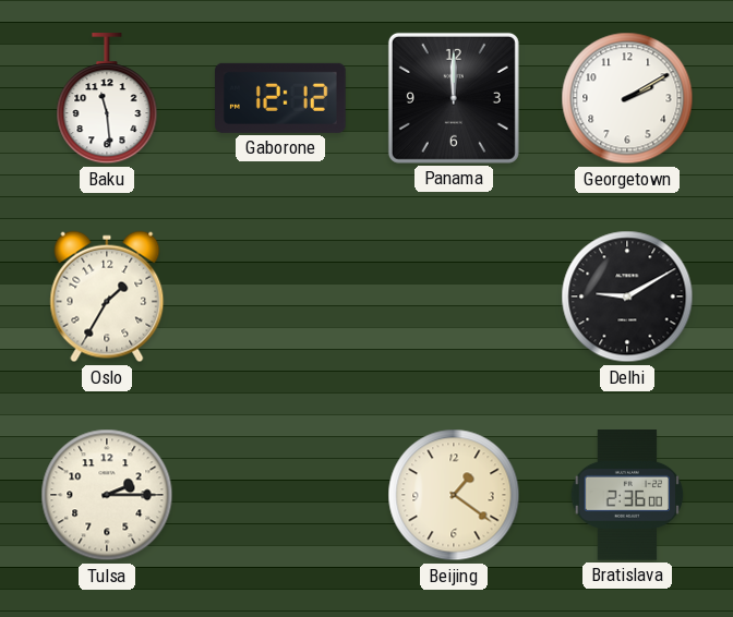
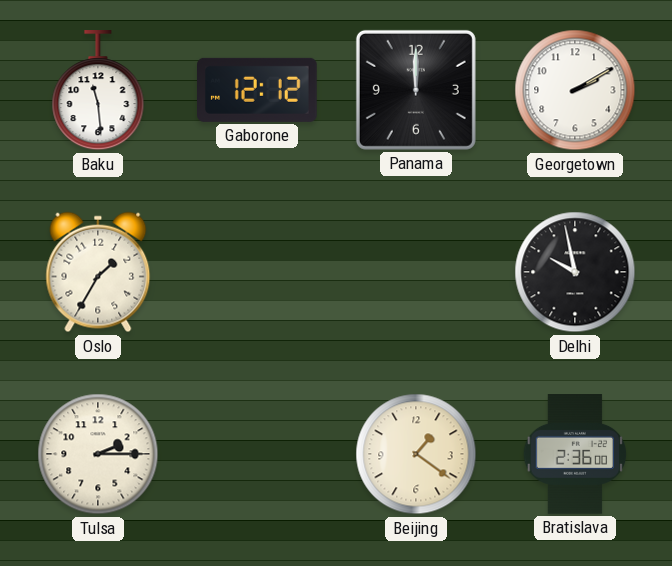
Delhi: 9:10 -> 9:58 (575, 272)
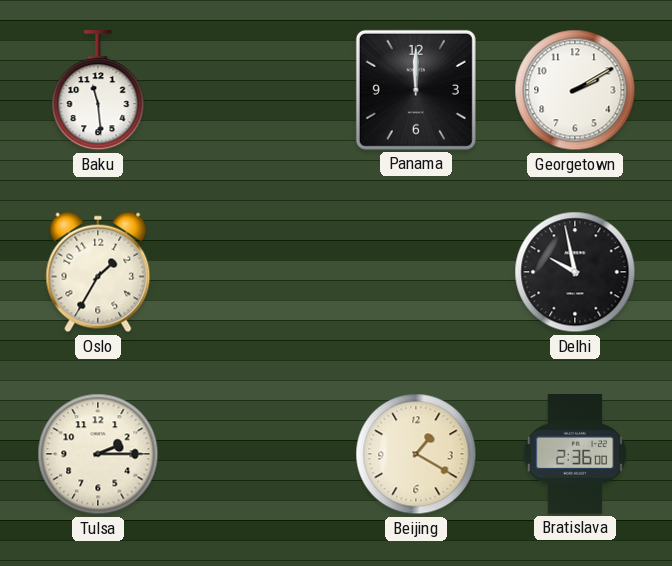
Gaborone: 12:12 -> none (258, 90)
Beijing: 1:21 -> 1:20 (416, 454)
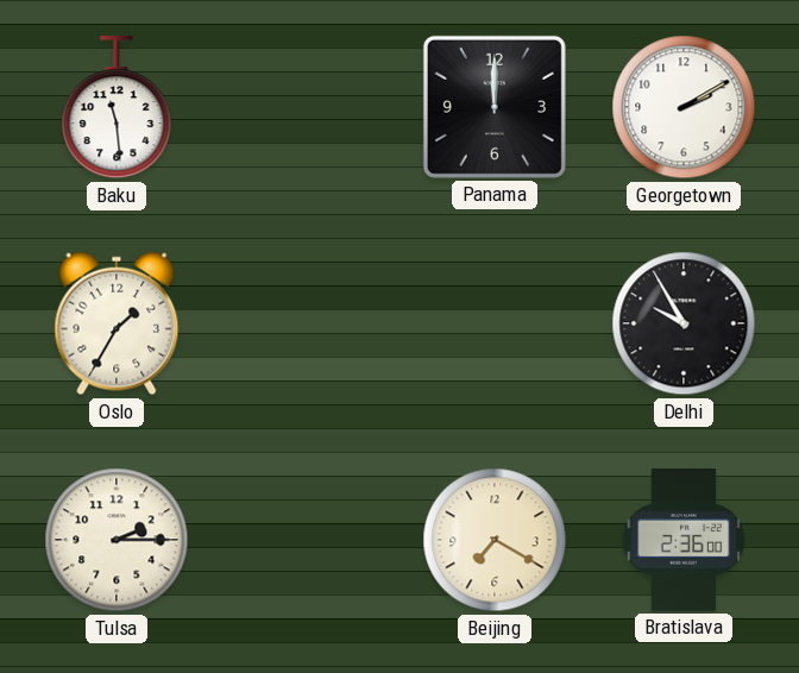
Delhi: 9:58 -> 9:55 (684, 323)
Beijing: 1:20 -> 7:20 (495, 540)
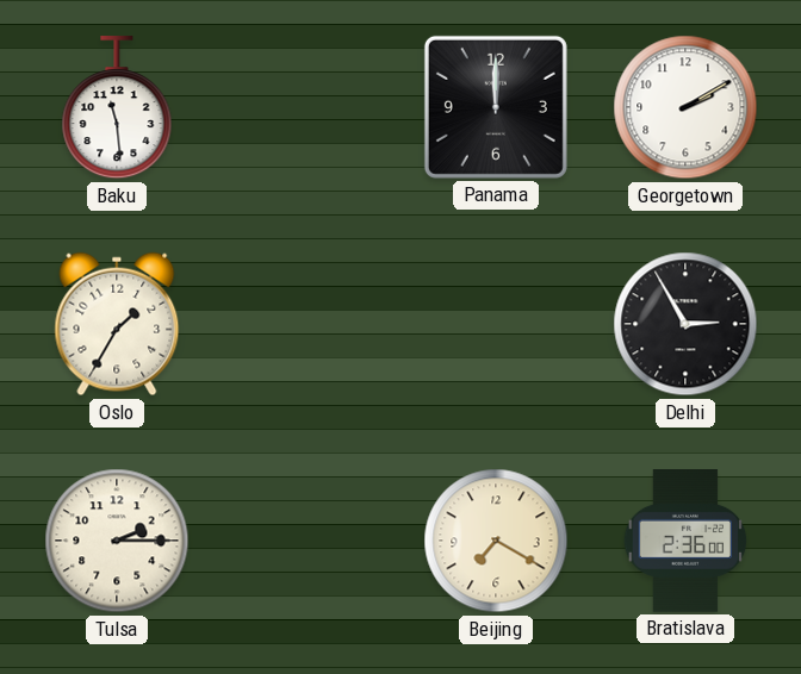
Delhi: 9:55 -> 2:55 (685, 324)
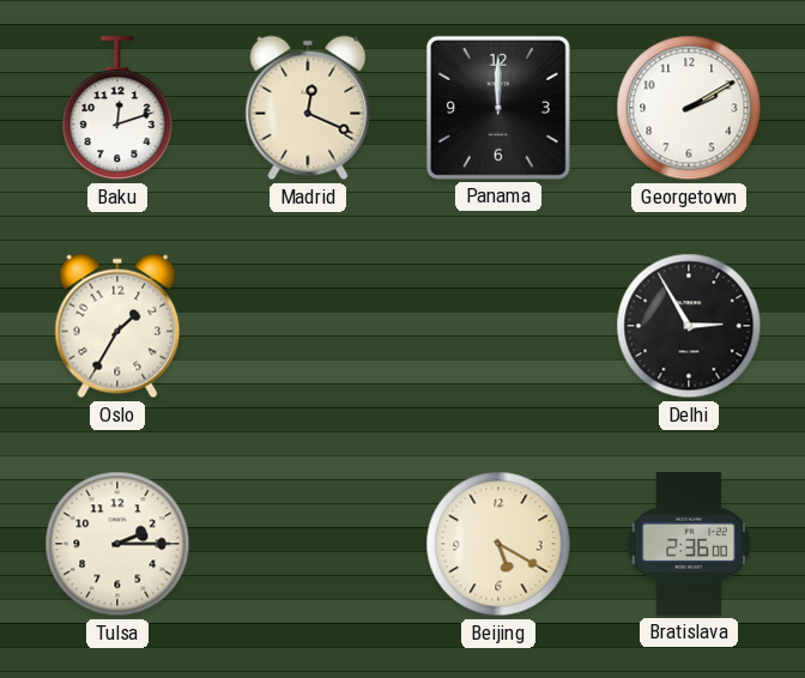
Baku: 11:29 -> 12:12 (117, 109)
Madrid: none -> 12:19 (308, 108)
Beijing: 7:20 -> 5:20 (498, 544)
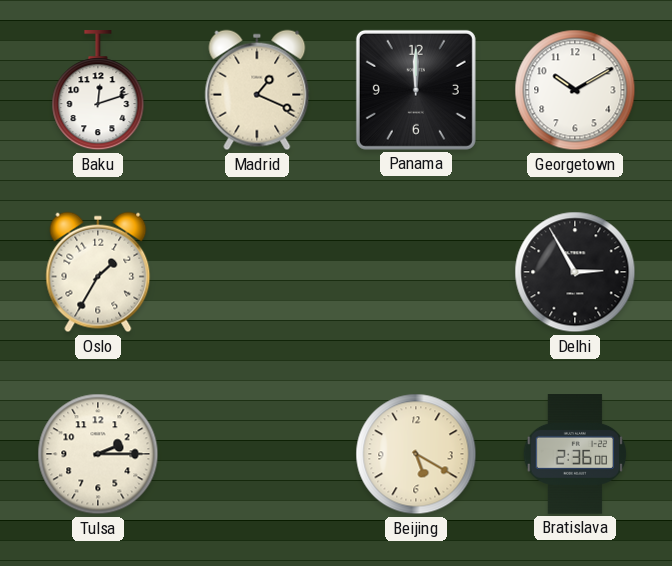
Madrid: 12:19 -> 1:19 (257, 90)
Georgetown: 2:10 -> 10:10 (575, 90)
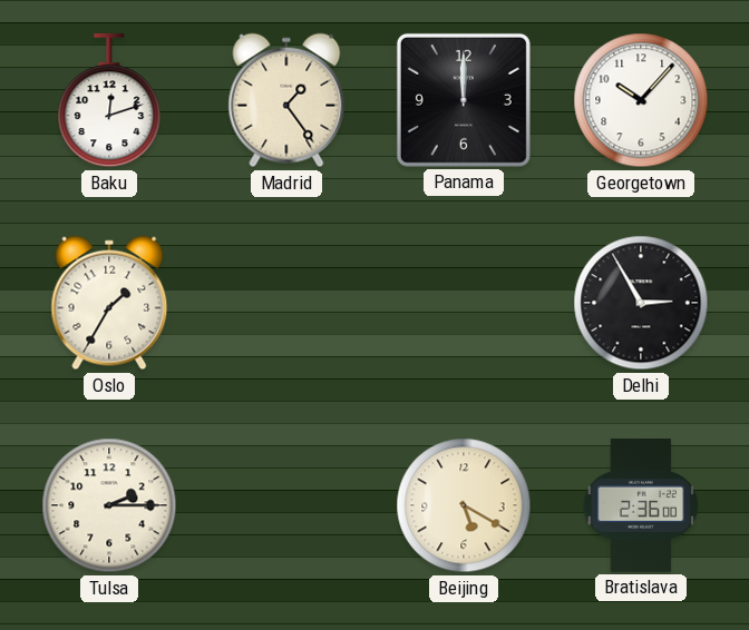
Madrid: 1:19 -> 1:24 (286, 100)
Georgetown: 10:10 -> 10:07 (641, 100)
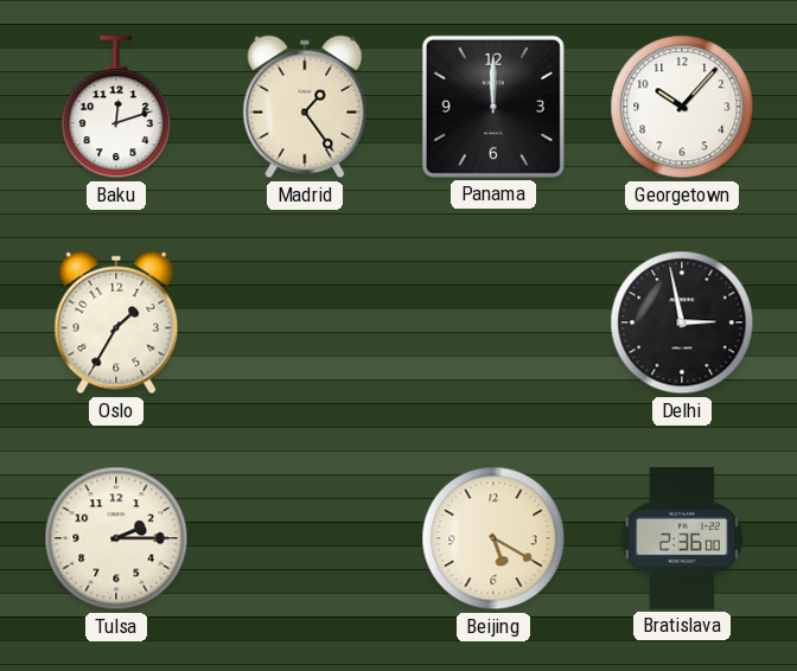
Delhi: 2:55 -> 2:58 (682, 322)
